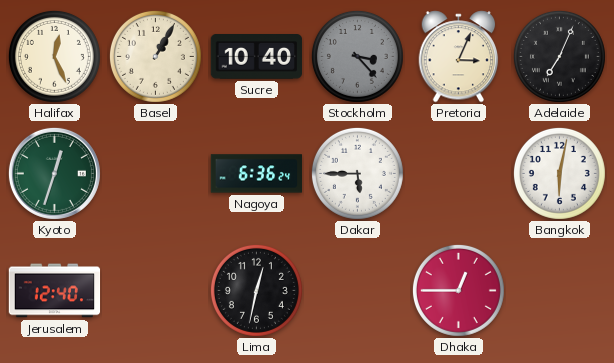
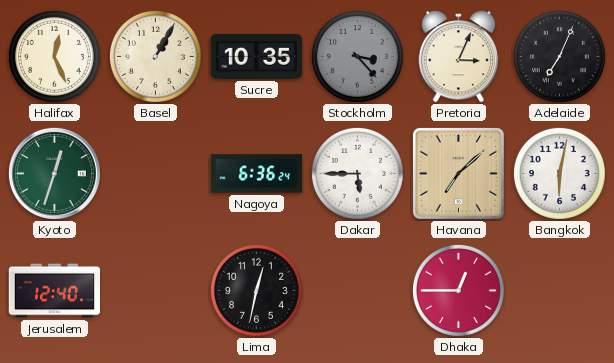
Sucre: 10:40 -> 10:35 (257, 57)
Havana: none -> 7:08 (458, 173)
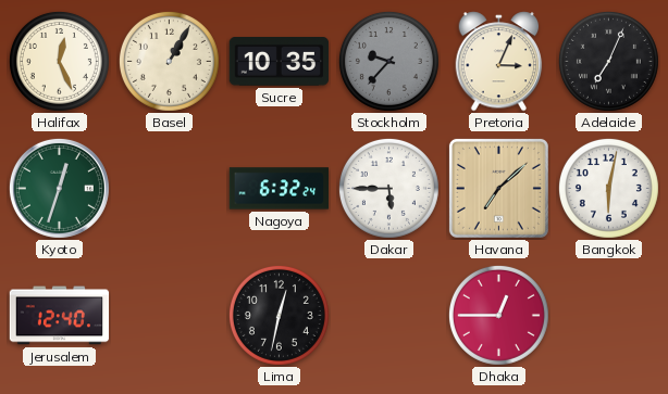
Stockholm: 3:23 -> 9:37 (388, 61)
Nagoya: 6:36 -> 6:32 (280, 189)
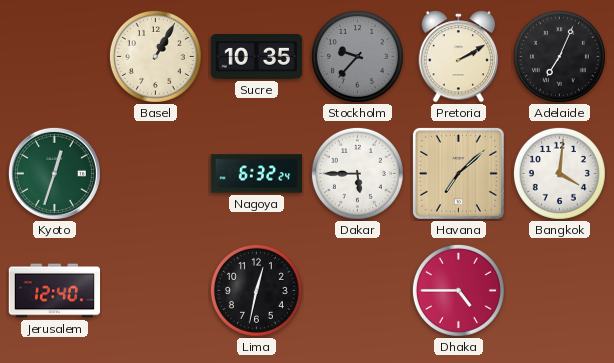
Halifax: 12:26 -> none (59, 61)
Pretoria: 3:04 -> 2:10 (459, 57)
Bangkok: 6:02 -> 4:01 (559, 173)
Dhaka: 12:45 -> 4:45 (458, 290)
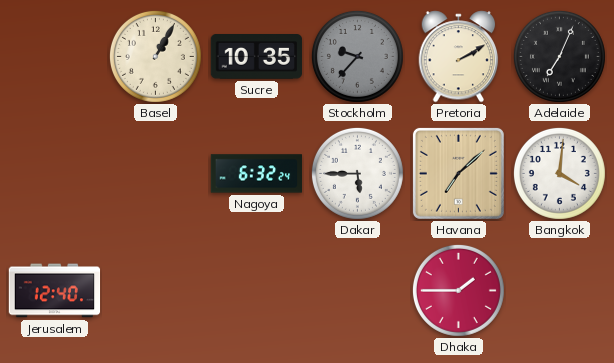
Kyoto: 12:33 -> none (54, 173)
Lima: 12:32 -> none (256, 290)
Dhaka: 4:45 -> 1:45 (458, 290)
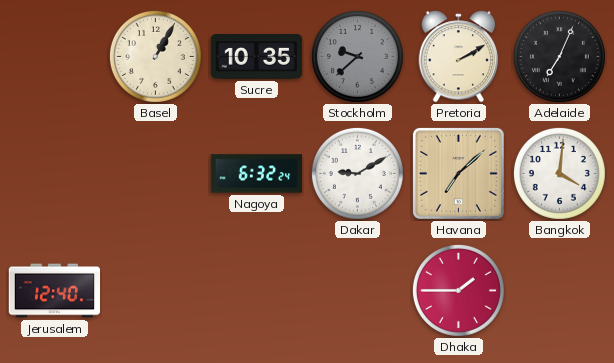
Stockholm: 9:37 -> 9:38 (357, 56)
Dakar: 5:45 -> 9:10 (357, 173)
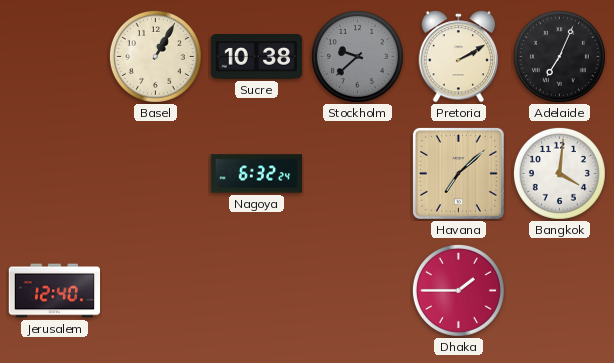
Sucre: 10:35 -> 10:38 (257, 57)
Dakar: 9:10 -> none (357, 173)
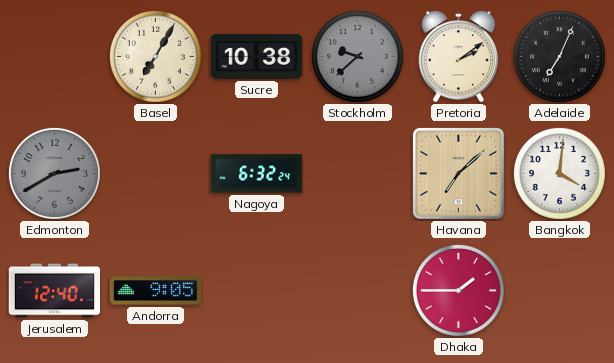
Basel: 1:05 -> 7:05 (155, 56)
Pretoria: 2:10 -> 2:09 (459, 57)
Edmonton: none -> 2:40 (54, 173)
Andorra: none -> 9:05 (156, 291)
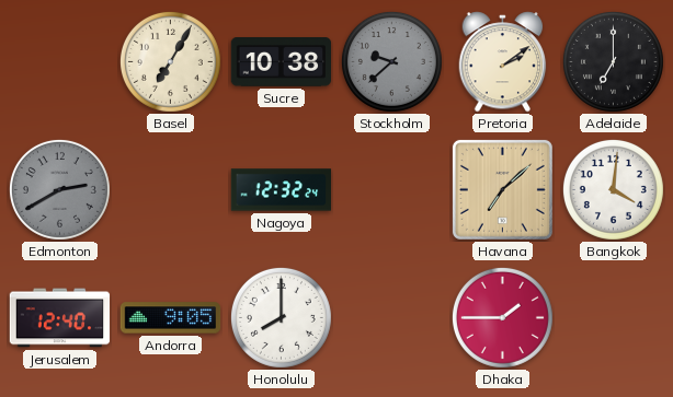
Adelaide: 7:04 -> 7:00 (613, 61)
Nagoya: 6:32 -> 12:32 (282, 190)
Honolulu: none -> 8:00 (281, 317)
